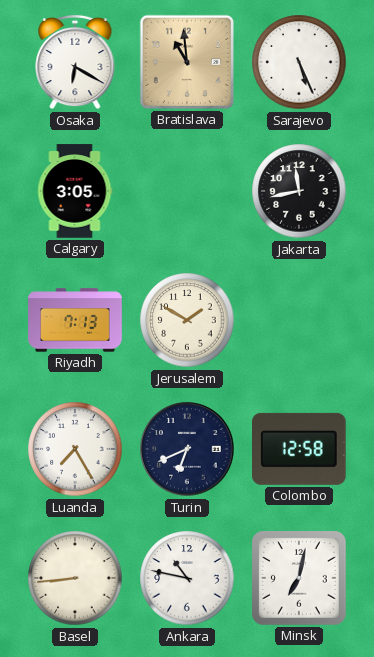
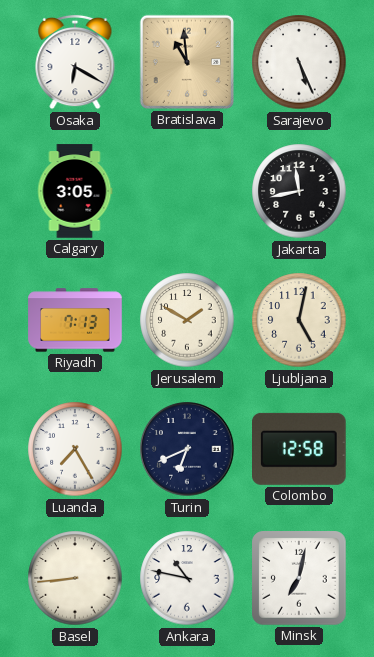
Ljubljana: none -> 5:02 (299, 320)
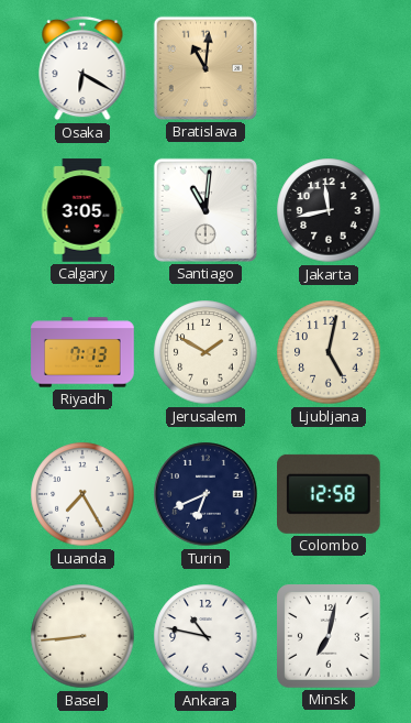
Bratislava: 10:59 -> 11:01 (205, 68)
Sarajevo: 5:26 -> none (299, 62)
Santiago: none -> 11:01 (205, 210)
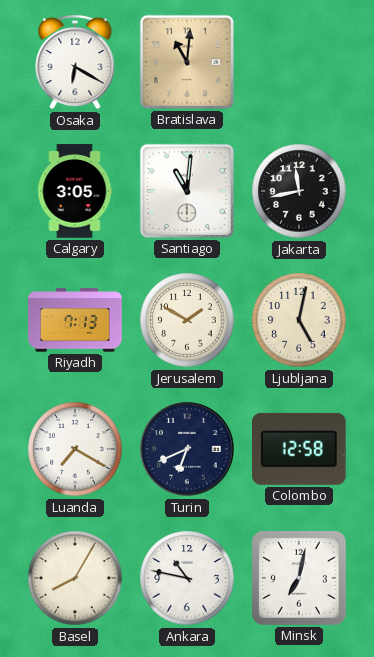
Luanda: 7:25 -> 7:20 (75, 449)
Basel: 8:44 -> 8:05 (75, 578)
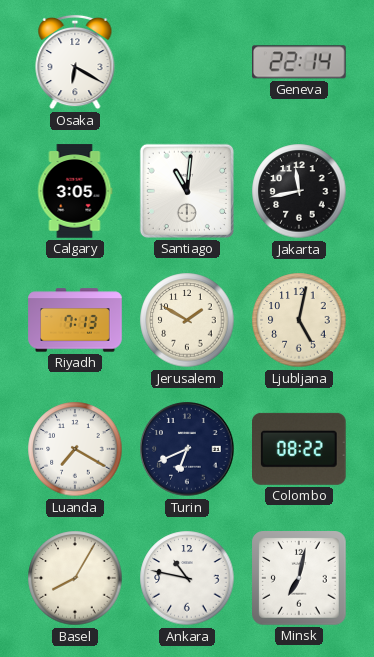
Bratislava: 11:01 -> none (187, 62)
Geneva: none -> 22:14 (300, 62)
Colombo: 12:58 -> 08:22 (300, 449)
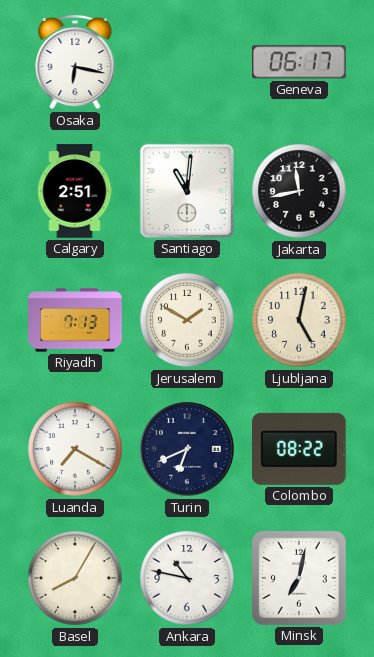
Osaka: 6:20 -> 6:17 (75, 62)
Geneva: 22:14 -> 06:17 (300, 62)
Calgary: 3:05 -> 2:51 (75, 191)
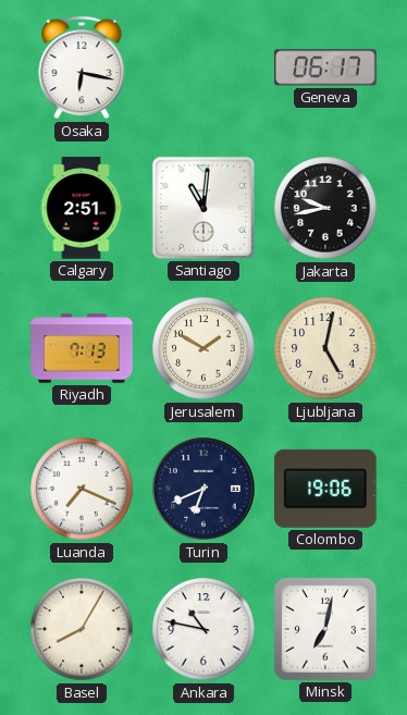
Jakarta: 11:43 -> 9:43 (325, 208)
Luanda: 7:20 -> 7:19 (82, 489)
Colombo: 08:22 -> 19:06 (326, 489)
